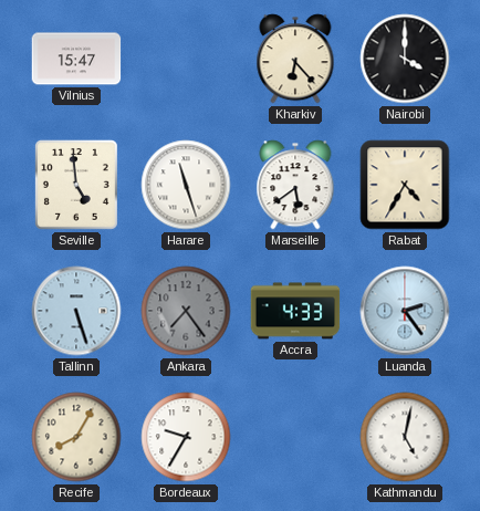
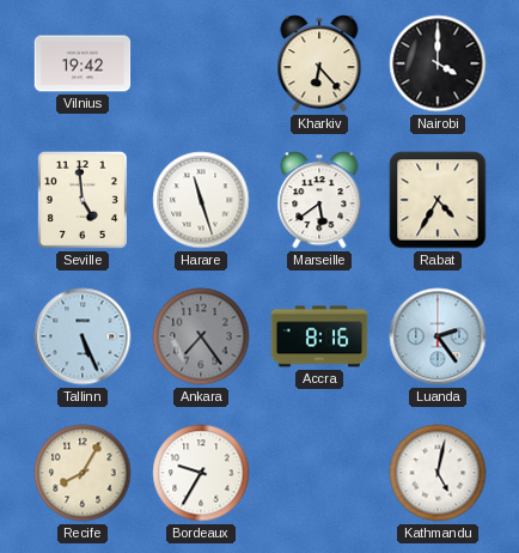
Vilnius: 15:47 -> 19:42 (83, 63)
Tallinn: 5:27 -> 5:26 (83, 336)
Accra: 4:33 -> 8:16 (319, 336)
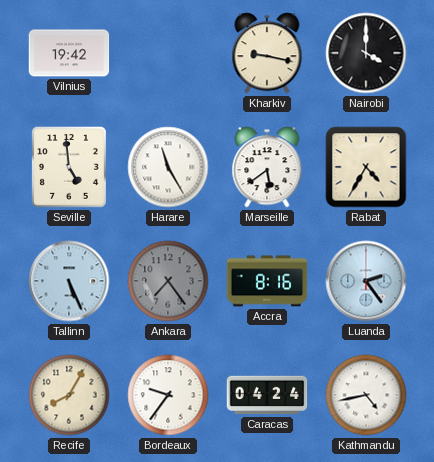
Kharkiv: 6:23 -> 9:17 (267, 53)
Harare: 11:27 -> 11:25 (168, 167)
Bordeaux: 9:35 -> 9:36 (168, 395)
Caracas: none -> 04:24 (267, 395)
Kathmandu: 5:02 -> 4:43 (366, 395)
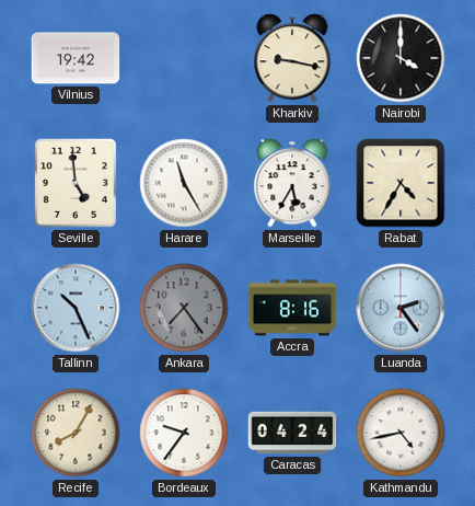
Marseille: 5:39 -> 5:35 (292, 183)
Tallinn: 5:26 -> 10:26 (76, 308)
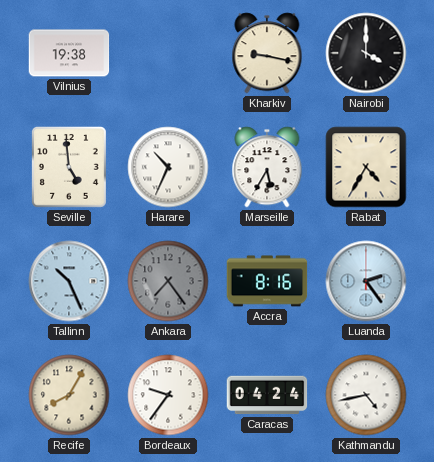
Vilnius: 19:42 -> 19:38 (69, 53)
Harare: 11:25 -> 10:34 (168, 167)
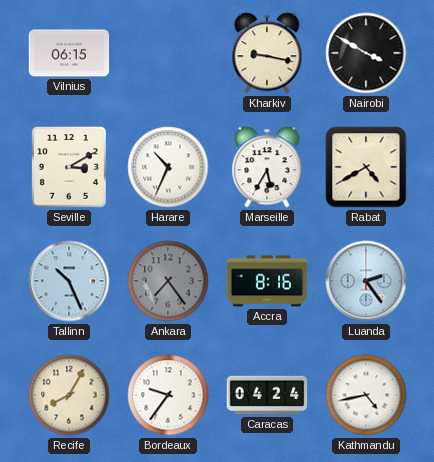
Vilnius: 19:38 -> 06:15 (69, 53)
Nairobi: 4:00 -> 3:50 (366, 53)
Seville: 4:59 -> 3:10 (69, 167)
Rabat: 4:35 -> 4:40 (366, 167)
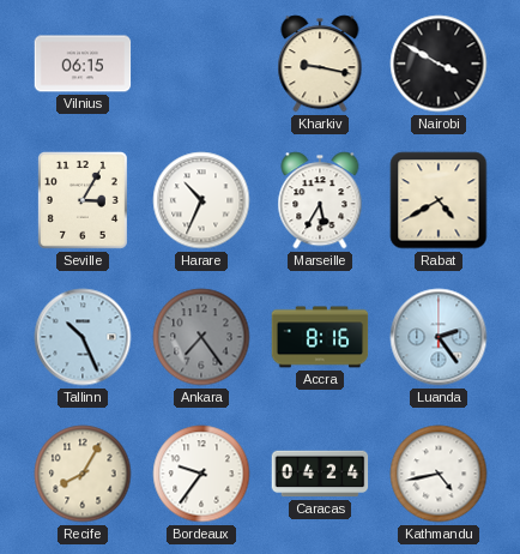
Seville: 3:10 -> 3:05 (83, 200)
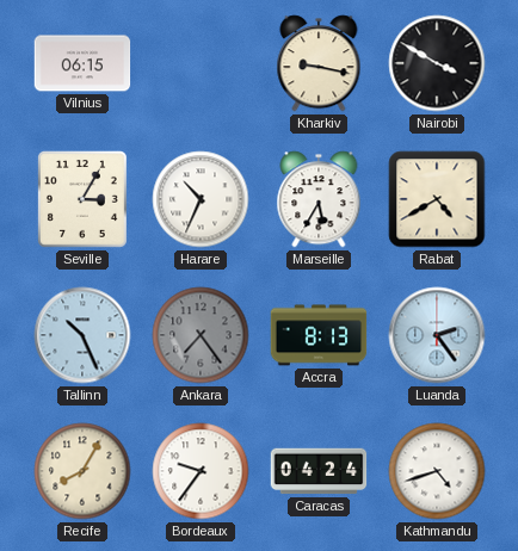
Accra: 8:16 -> 8:13 (319, 335)
Kathmandu: 4:43 -> 4:42 (437, 471)
